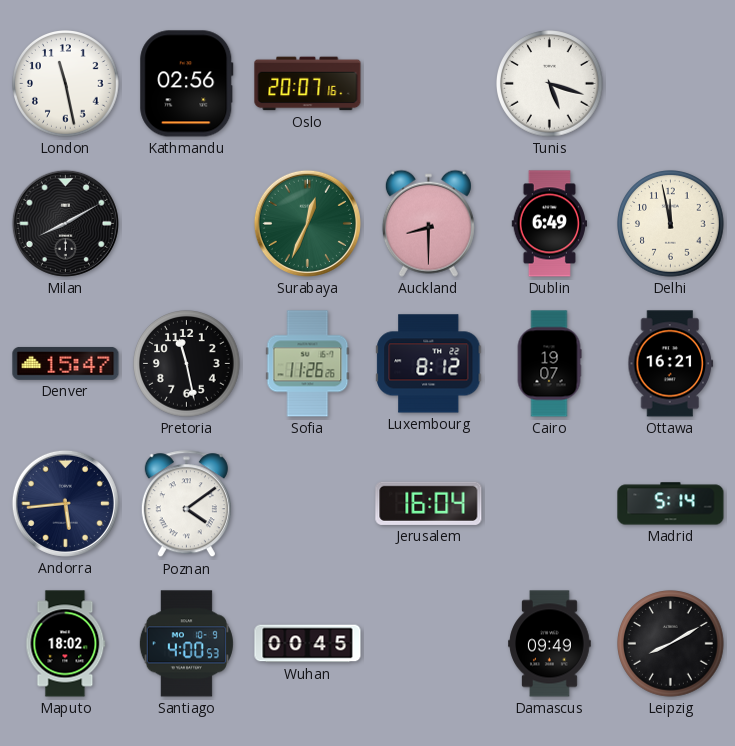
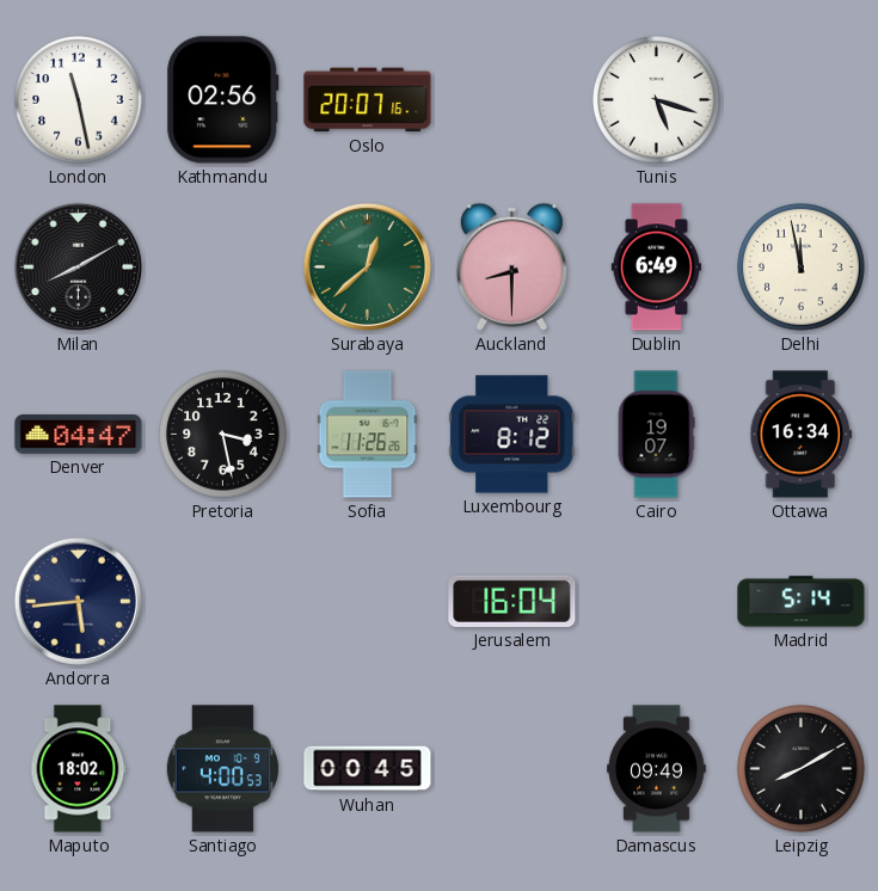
Surabaya: 12:34 -> 12:38 (367, 266)
Denver: 15:47 -> 04:47 (79, 434)
Pretoria: 11:28 -> 3:28 (223, 435)
Ottawa: 16:21 -> 16:34 (802, 435)
Poznan: 4:09 -> none (186, 504)
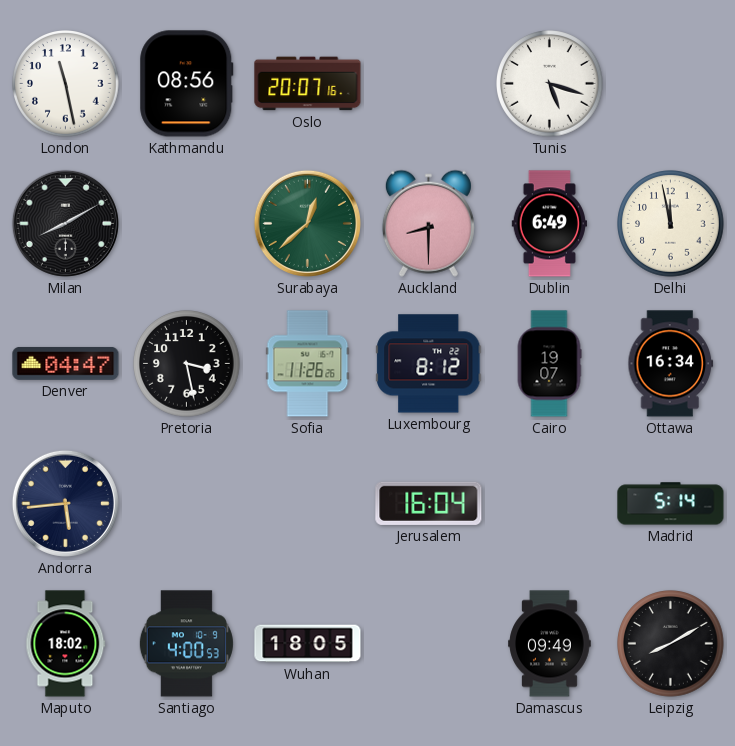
Kathmandu: 02:56 -> 08:56 (187, 84)
Wuhan: 00:45 -> 18:05 (308, 644)
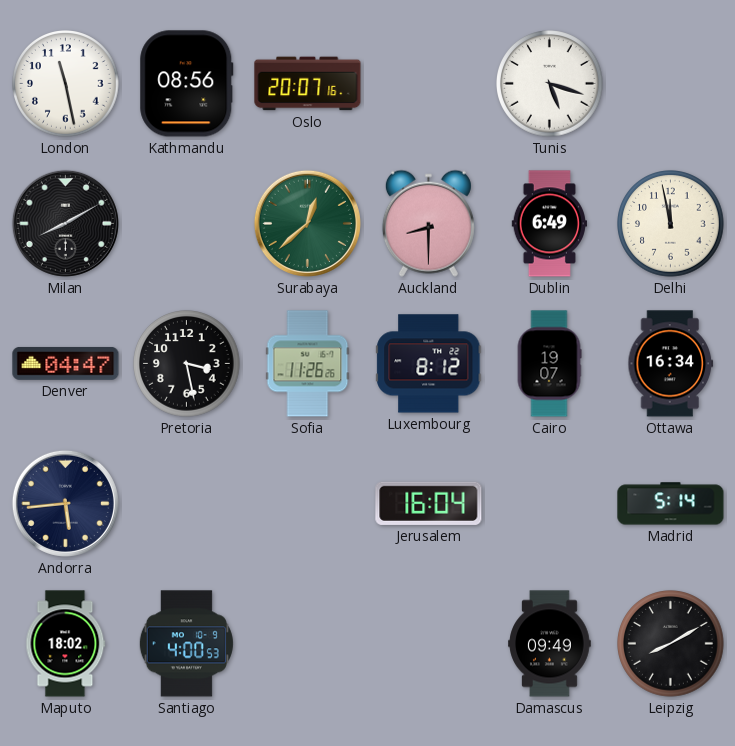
Wuhan: 18:05 -> none (308, 644)
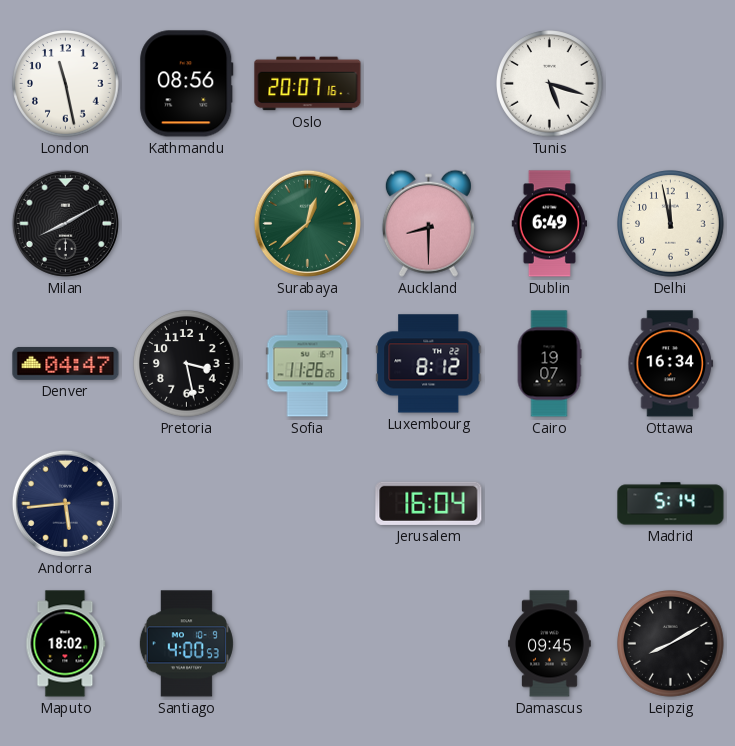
Damascus: 09:49 -> 09:45 (550, 644)
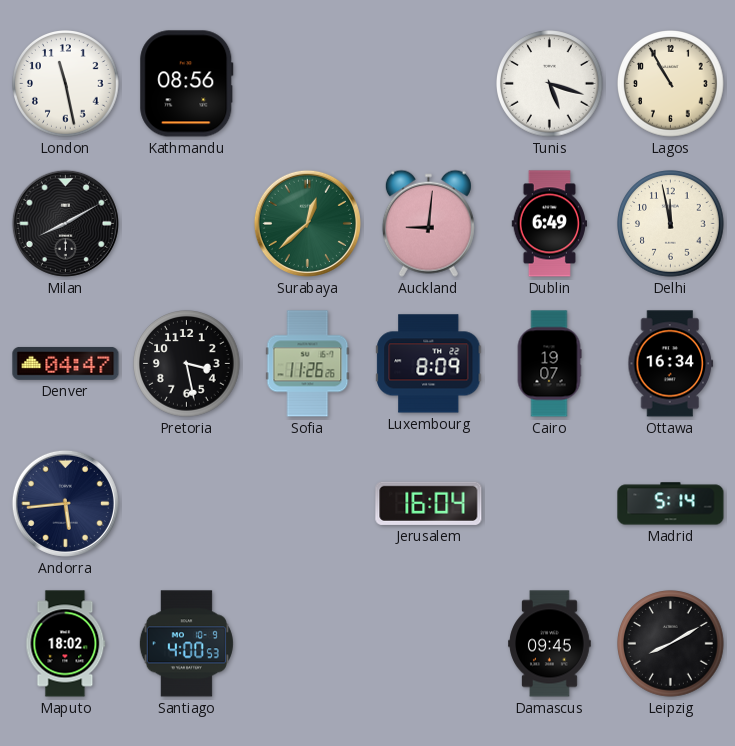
Oslo: 20:07 -> none (308, 84)
Lagos: none -> 10:55 (671, 84)
Auckland: 8:30 -> 9:01 (428, 223)
Luxembourg: 8:12 -> 8:09 (429, 364)
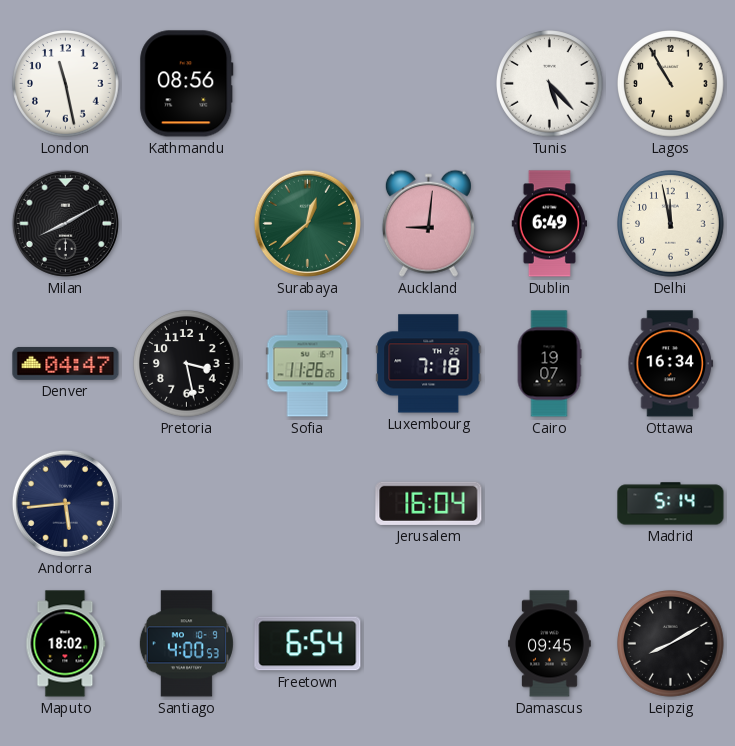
Tunis: 5:18 -> 5:23 (550, 84)
Luxembourg: 8:09 -> 7:18 (429, 364)
Freetown: none -> 6:54 (308, 644)
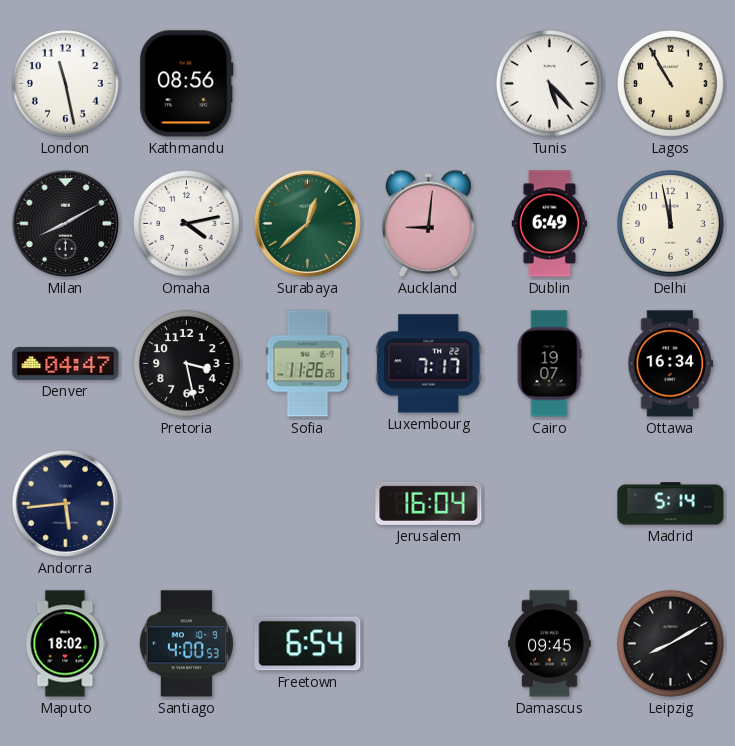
Omaha: none -> 4:13 (187, 224)
Luxembourg: 7:18 -> 7:17 (429, 364)
